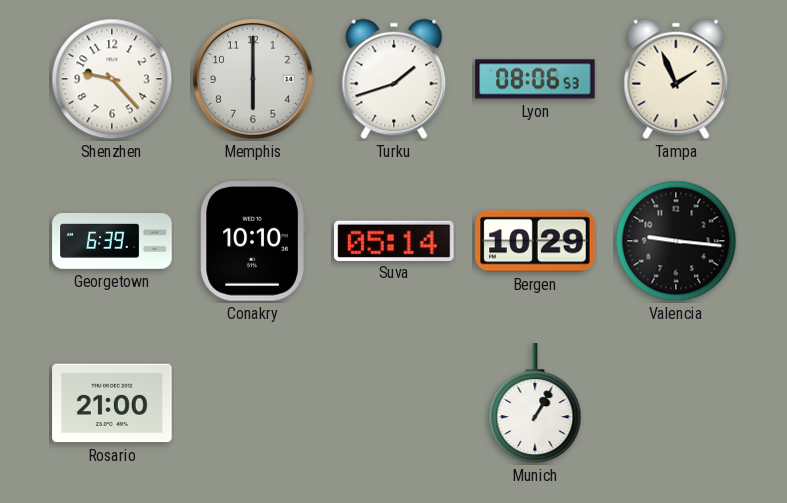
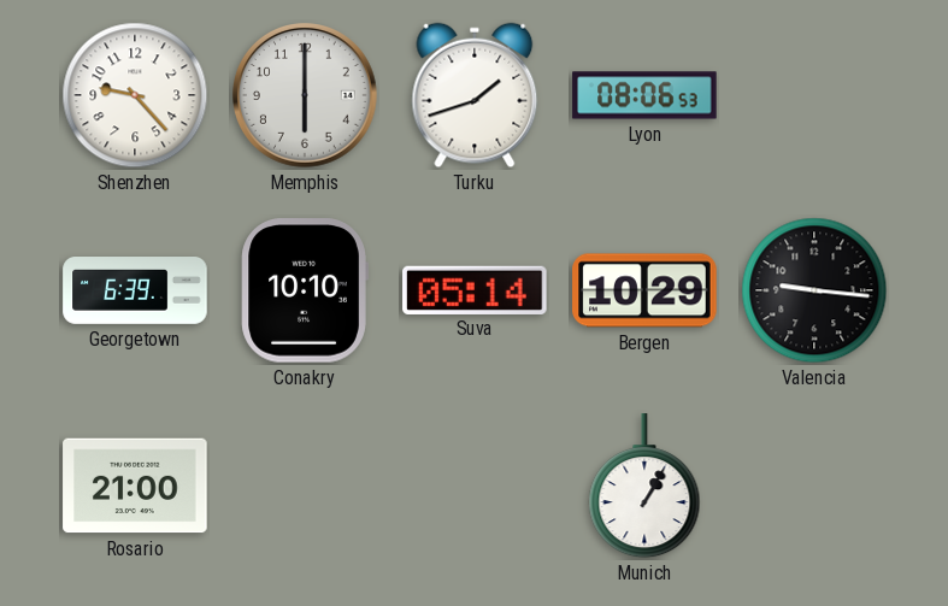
Tampa: 1:56 -> none (676, 79)
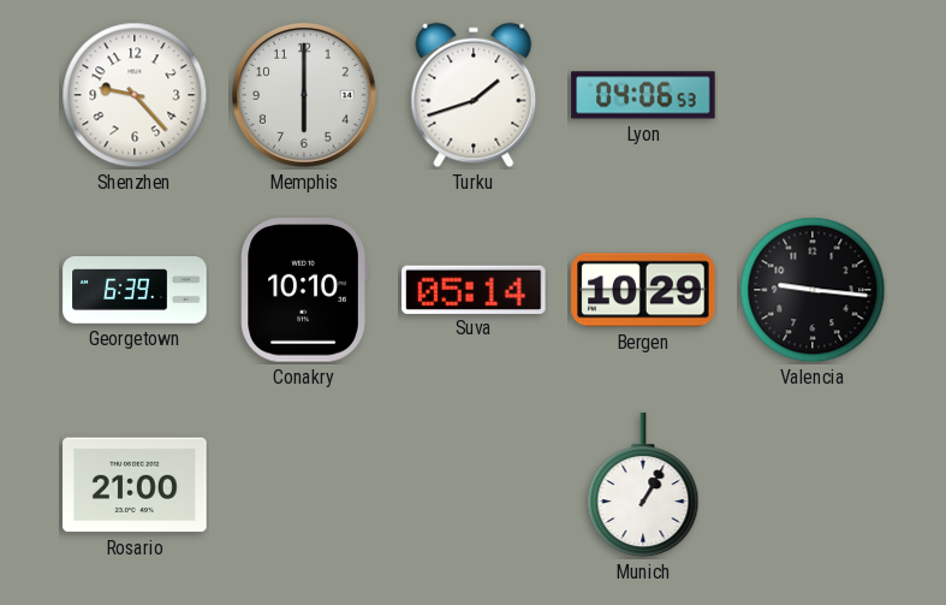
Lyon: 08:06 -> 04:06 (643, 95)
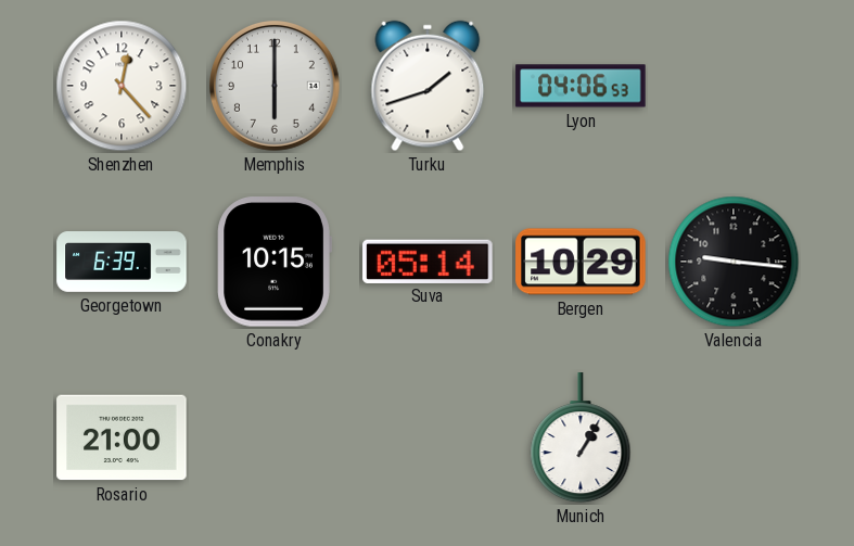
Shenzhen: 9:23 -> 12:23 (122, 86)
Conakry: 10:10 -> 10:15 (275, 262)
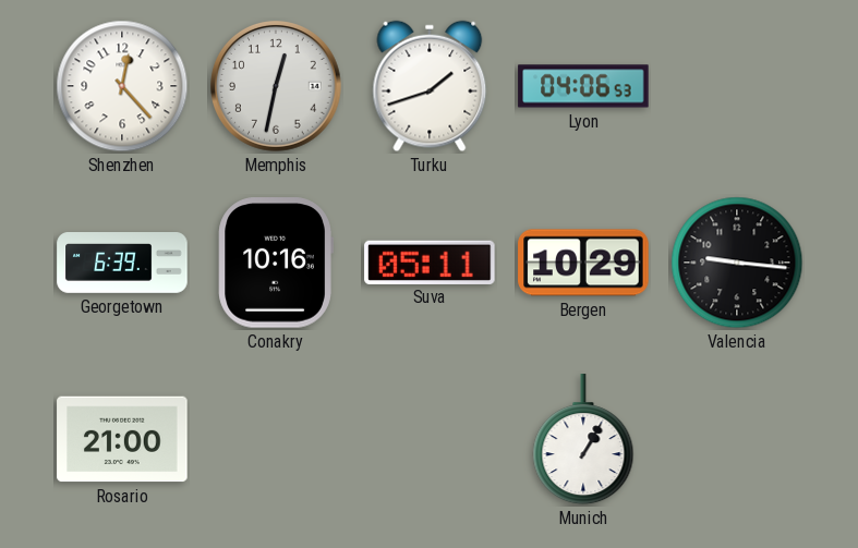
Memphis: 6:00 -> 12:32 (277, 87)
Conakry: 10:15 -> 10:16 (276, 263)
Suva: 05:14 -> 05:11 (430, 261)
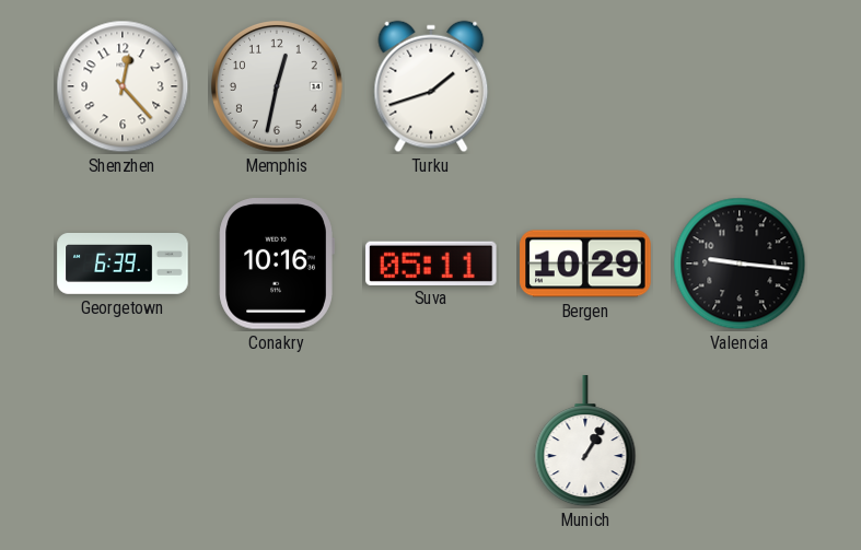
Lyon: 04:06 -> none (583, 86)
Rosario: 21:00 -> none (122, 439)
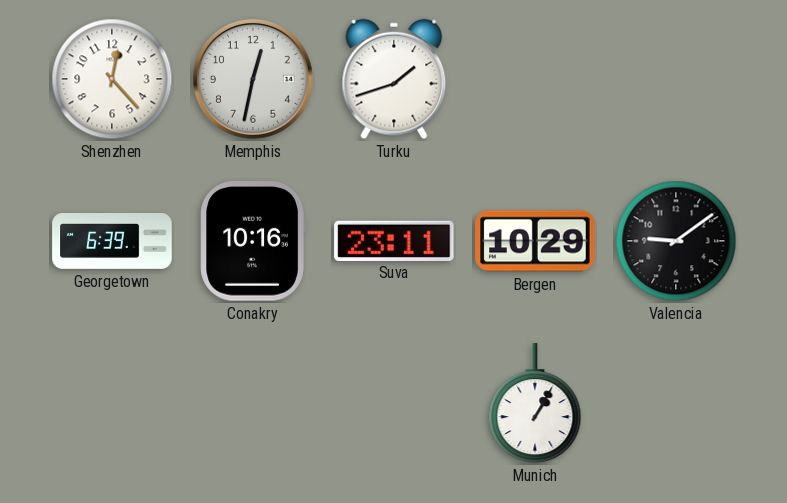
Suva: 05:11 -> 23:11 (394, 240)
Valencia: 9:16 -> 9:09 (676, 241)
